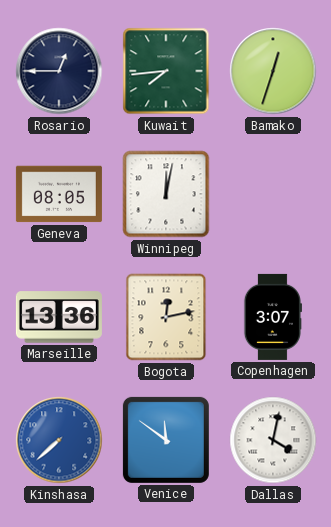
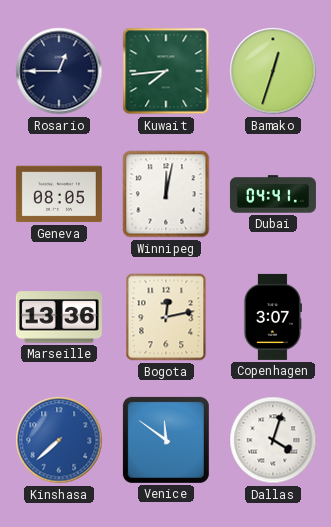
Dubai: none -> 04:41 (273, 194)
Dallas: 4:02 -> 4:03 (273, 440)
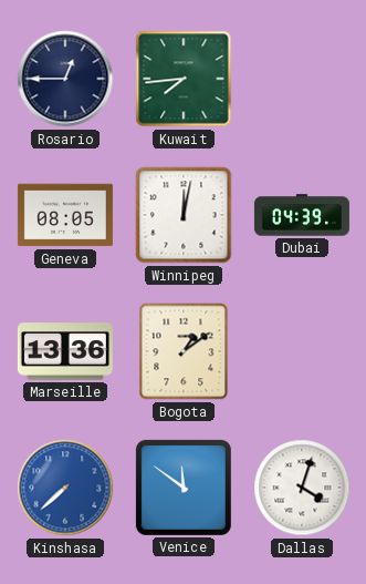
Bamako: 12:33 -> none (273, 71)
Dubai: 04:41 -> 04:39 (302, 215)
Bogota: 12:13 -> 1:09 (184, 351)
Copenhagen: 3:07 -> none (272, 317)
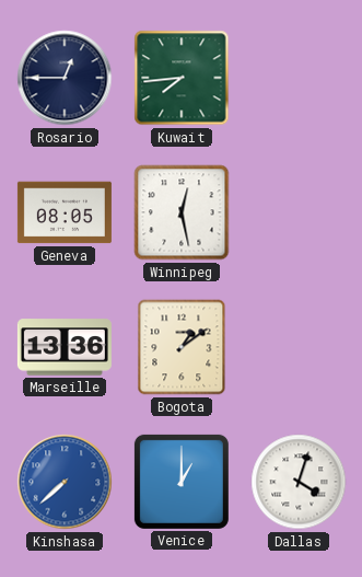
Winnipeg: 12:02 -> 12:28 (182, 212)
Dubai: 04:39 -> none (302, 215)
Venice: 11:51 -> 1:00 (182, 482)
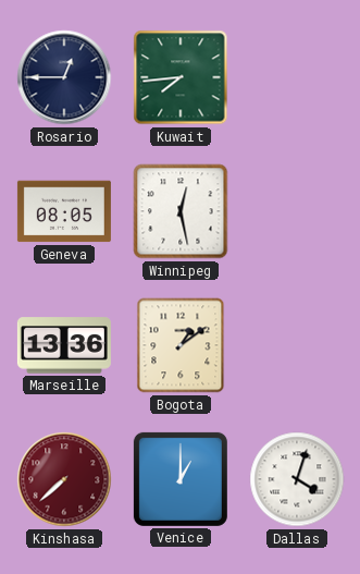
Kinshasa dial: blue -> burgundy (64, 479)
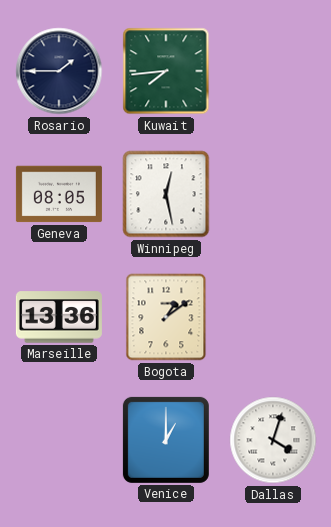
Rosario: 12:45 -> 1:45 (59, 71)
Kinshasa: 7:38 -> none (64, 479)
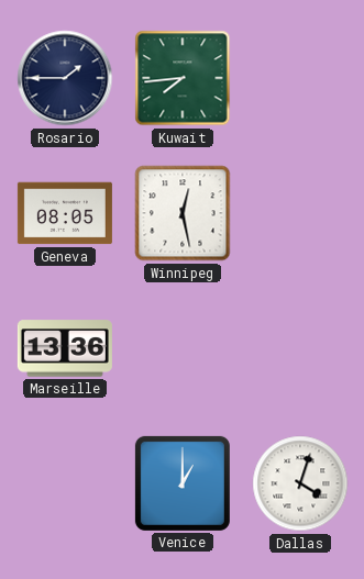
Bogota: 1:09 -> none (166, 317)
